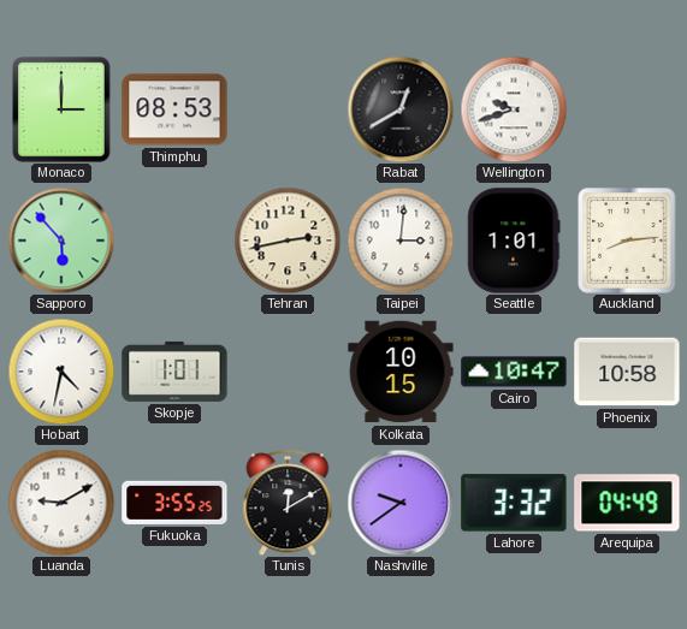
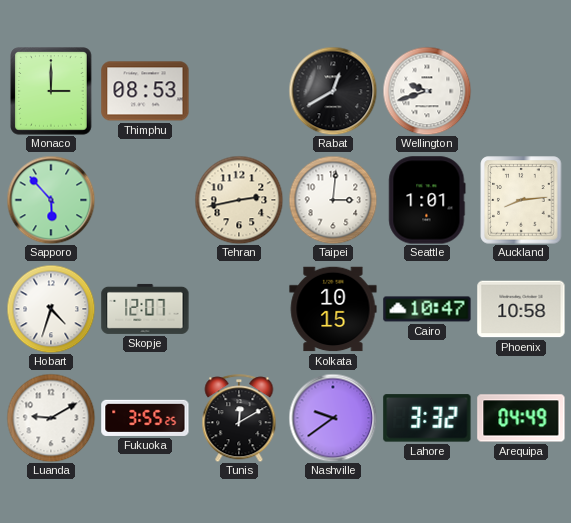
Hobart: 4:32 -> 4:33 (51, 309)
Skopje: 1:01 -> 12:07 (145, 309)
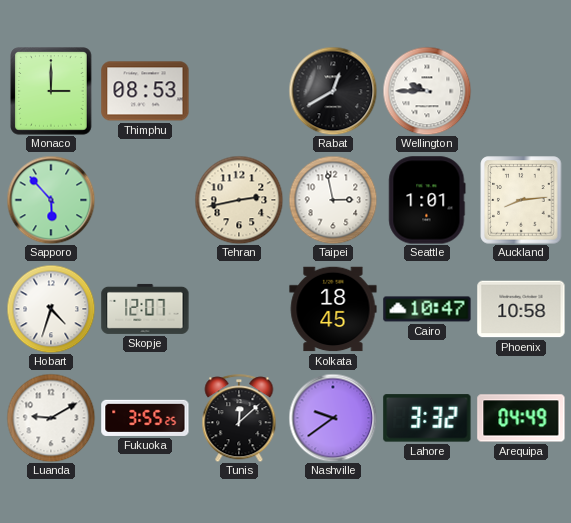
Wellington: 9:42 -> 9:45 (427, 91)
Taipei: 3:01 -> 2:58 (333, 200)
Kolkata: 10:15 -> 18:45 (333, 309)
Tunis: 12:10 -> 12:08 (239, 418)
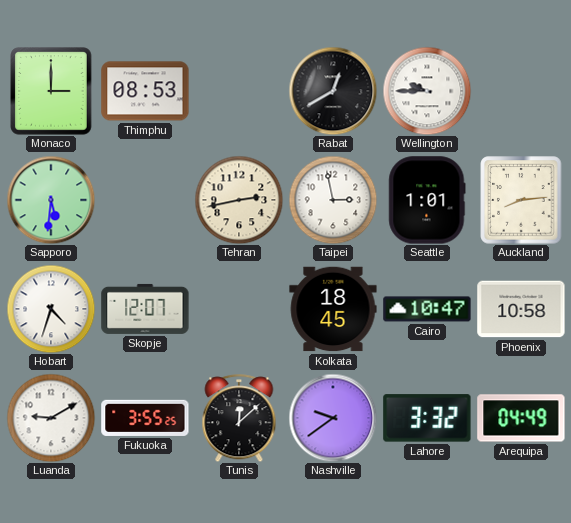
Sapporo: 5:53 -> 5:31 (51, 200)
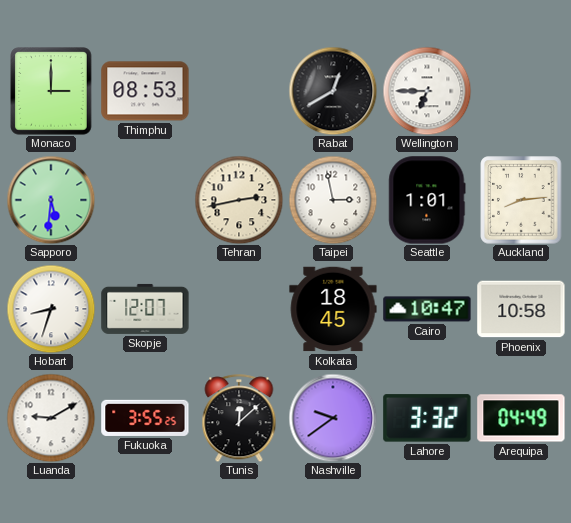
Wellington: 9:45 -> 6:45 (427, 91)
Hobart: 4:33 -> 8:33 (51, 309)
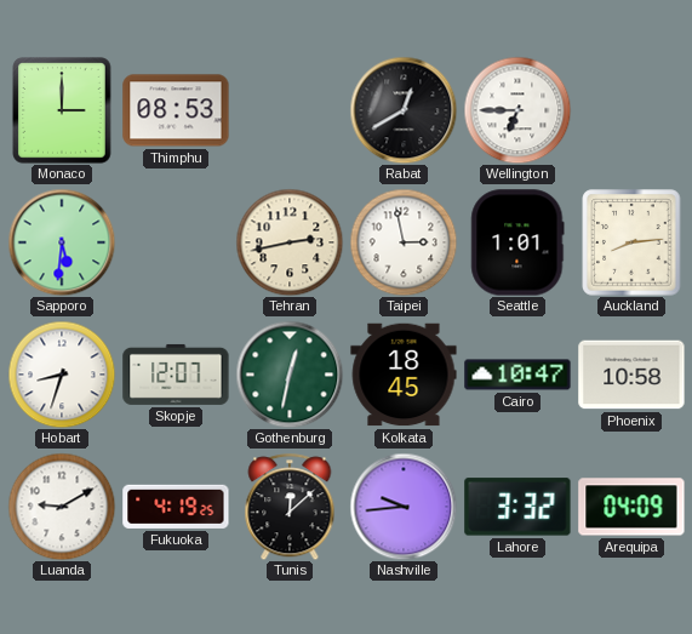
Gothenburg: none -> 12:32 (290, 375)
Fukuoka: 3:55 -> 4:19 (176, 507)
Nashville: 9:39 -> 9:44 (404, 507)
Arequipa: 04:49 -> 04:09 (631, 507)
